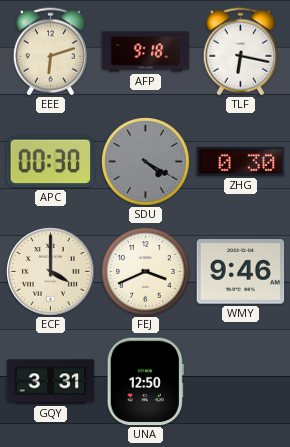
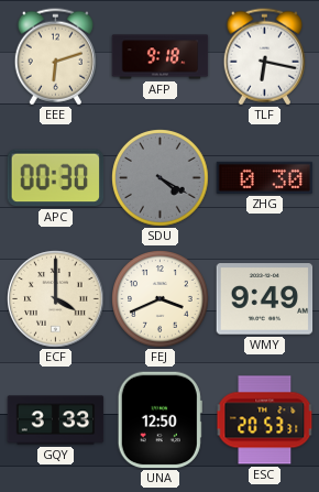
WMY: 9:46 -> 9:49 (265, 299)
GQY: 3:31 -> 3:33 (56, 420)
ESC: none -> 20:53 (265, 420)
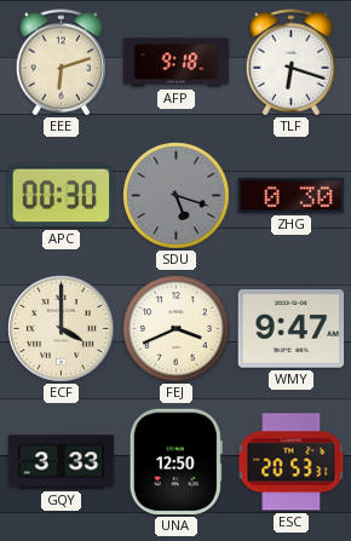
TLF: 6:17 -> 6:18 (290, 63)
SDU: 4:20 -> 5:18 (177, 196)
WMY: 9:49 -> 9:47 (292, 329)
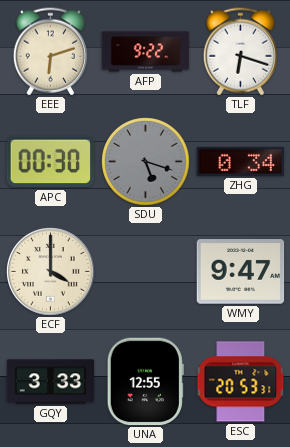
AFP: 9:18 -> 9:22 (146, 52)
ZHG: 0:30 -> 0:34 (241, 161)
FEJ: 3:41 -> none (177, 329)
UNA: 12:50 -> 12:55 (145, 382)
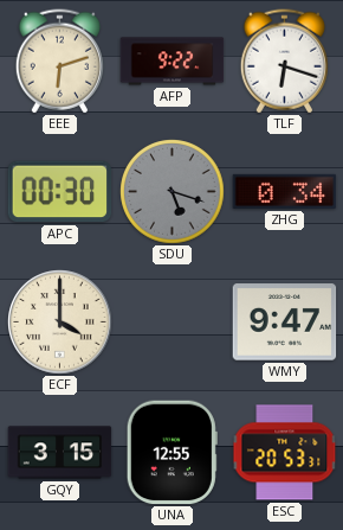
GQY: 3:33 -> 3:15 (60, 453)
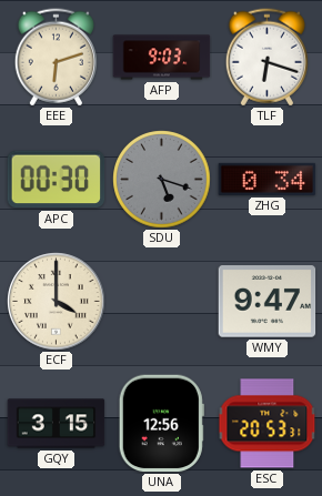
AFP: 9:22 -> 9:03 (162, 58)
UNA: 12:55 -> 12:56 (161, 424)
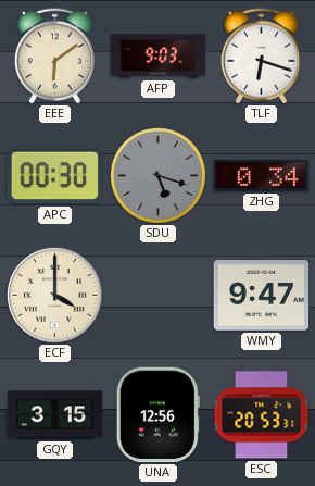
EEE: 6:12 -> 6:09 (54, 57)
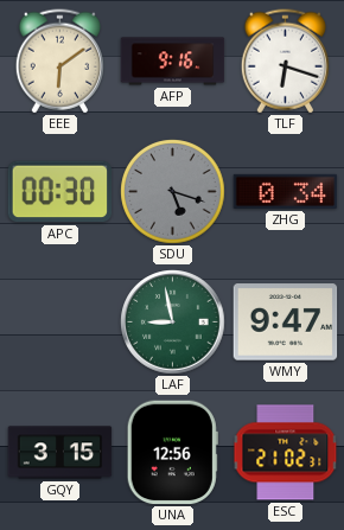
AFP: 9:03 -> 9:16 (173, 62)
ECF: 4:00 -> none (55, 296)
LAF: none -> 8:58 (173, 323)
ESC: 20:53 -> 21:02 (286, 453)
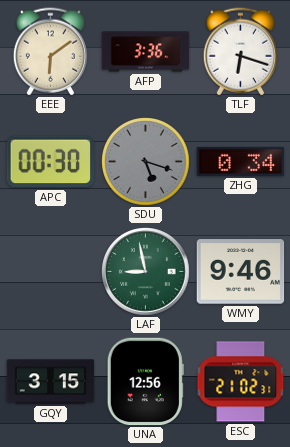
AFP: 9:16 -> 3:36 (146, 52)
WMY: 9:47 -> 9:46 (241, 272)
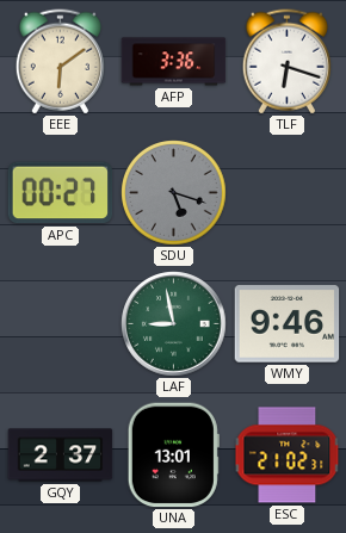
APC: 00:30 -> 00:27 (61, 193)
ZHG: 0:34 -> none (241, 161)
GQY: 3:15 -> 2:37 (61, 455)
UNA: 12:56 -> 13:01 (173, 455)
